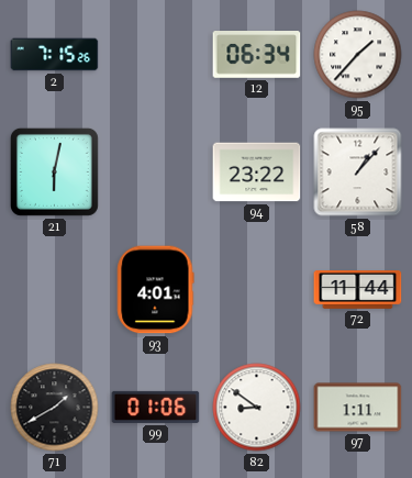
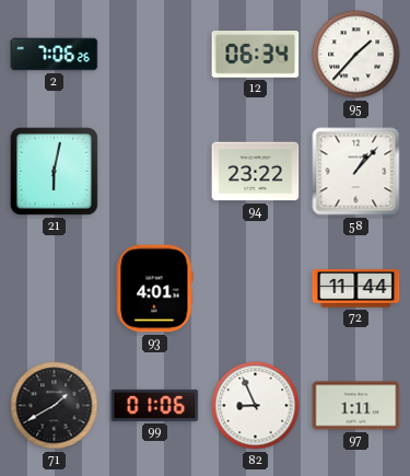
2: 7:15 -> 7:06 (55, 55)
82: 8:51 -> 8:56 (256, 406)
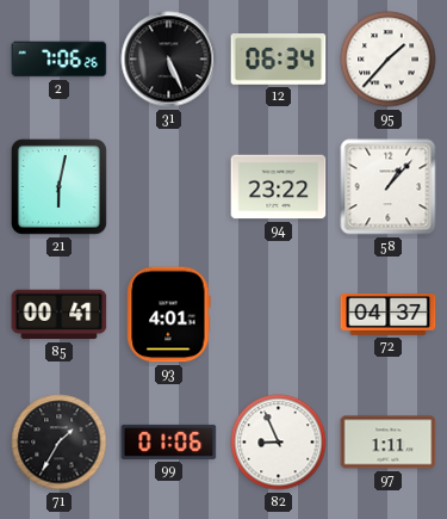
31: none -> 5:26 (169, 60)
85: none -> 00:41 (60, 315)
72: 11:44 -> 04:37 (389, 315)
71: 1:40 -> 1:35 (60, 443)
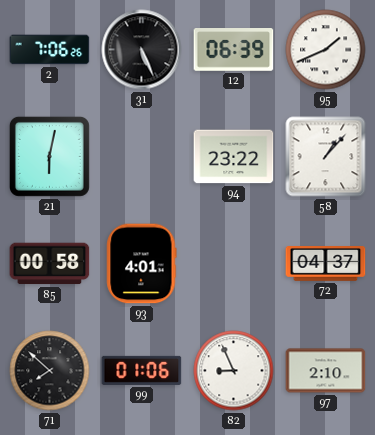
12: 06:34 -> 06:39 (234, 50)
95: 1:37 -> 1:41 (326, 50)
85: 00:41 -> 00:58 (50, 264)
71: 1:35 -> 7:52 (50, 371)
97: 1:11 -> 2:10 (326, 371)
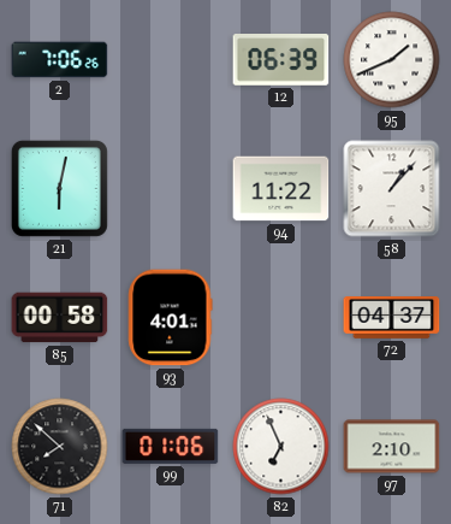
31: 5:26 -> none (142, 50)
94: 23:22 -> 11:22 (281, 189)
82: 8:56 -> 6:56 (281, 447)
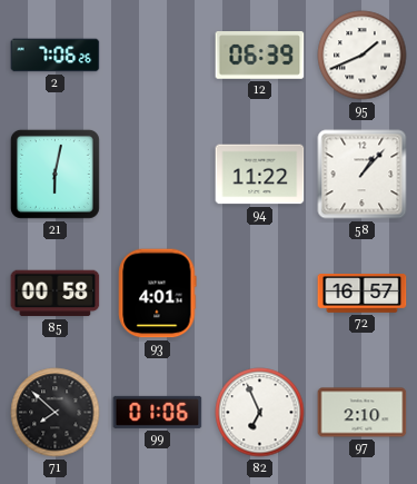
72: 04:37 -> 16:57 (363, 294)
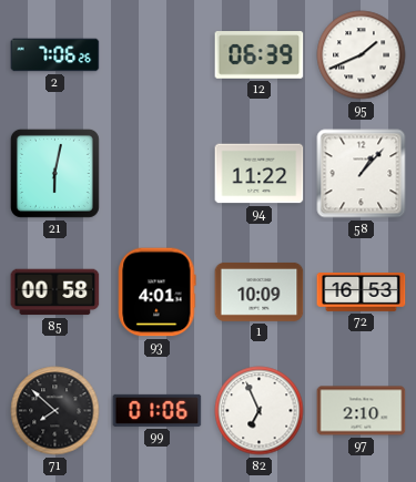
1: none -> 10:09 (260, 291)
72: 16:57 -> 16:53 (362, 293)
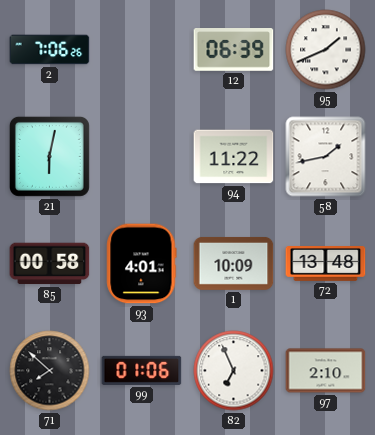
58: 1:07 -> 1:43 (326, 157)
72: 16:53 -> 13:48 (326, 264)
